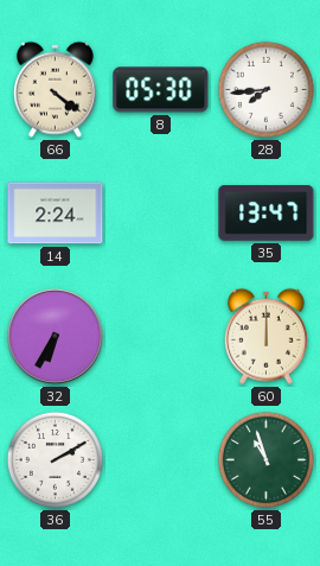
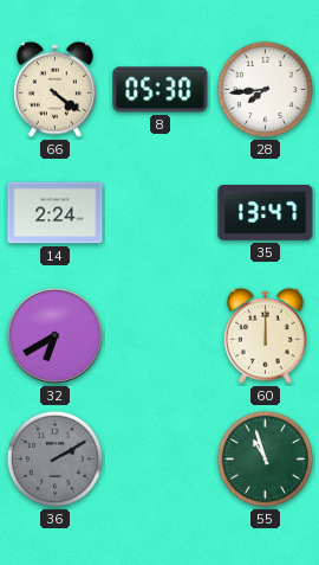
32: 6:35 -> 6:40 (54, 335)
36 dial: white -> grey (54, 458)
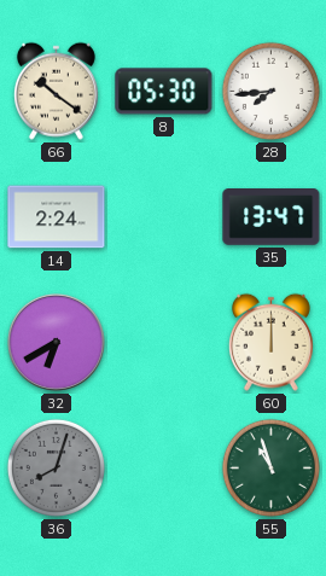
66: 4:21 -> 10:21 (56, 91)
36: 2:10 -> 8:03 (56, 467)
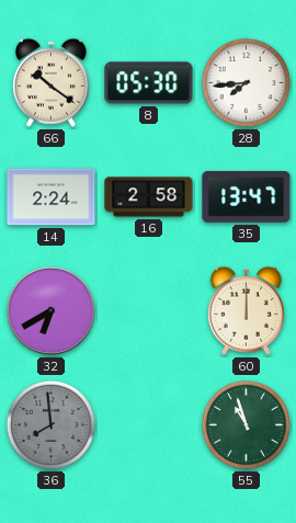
16: none -> 2:58 (149, 197)
36: 8:03 -> 7:59 (50, 424)
